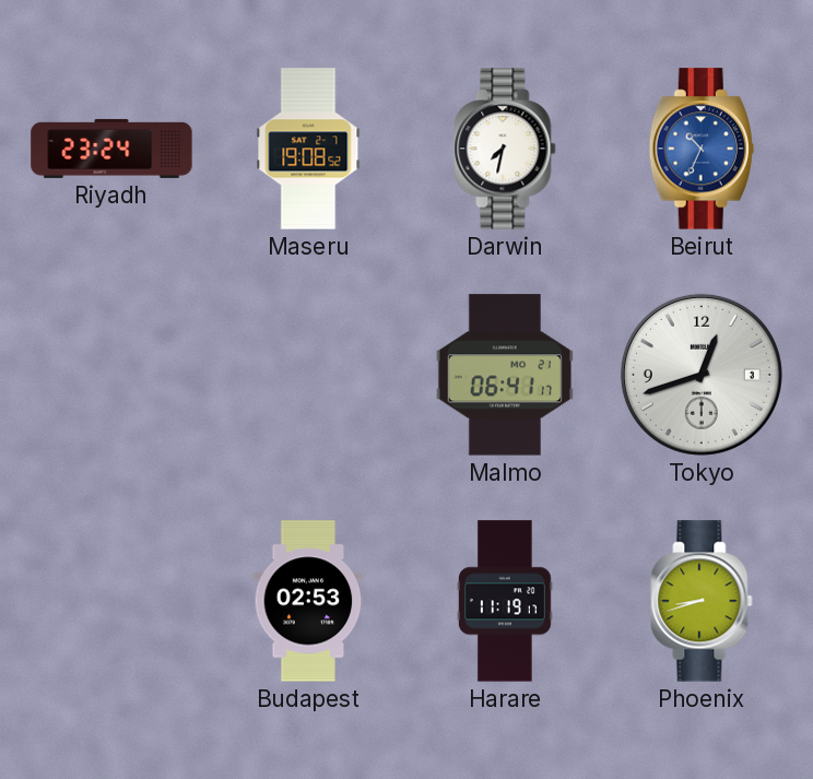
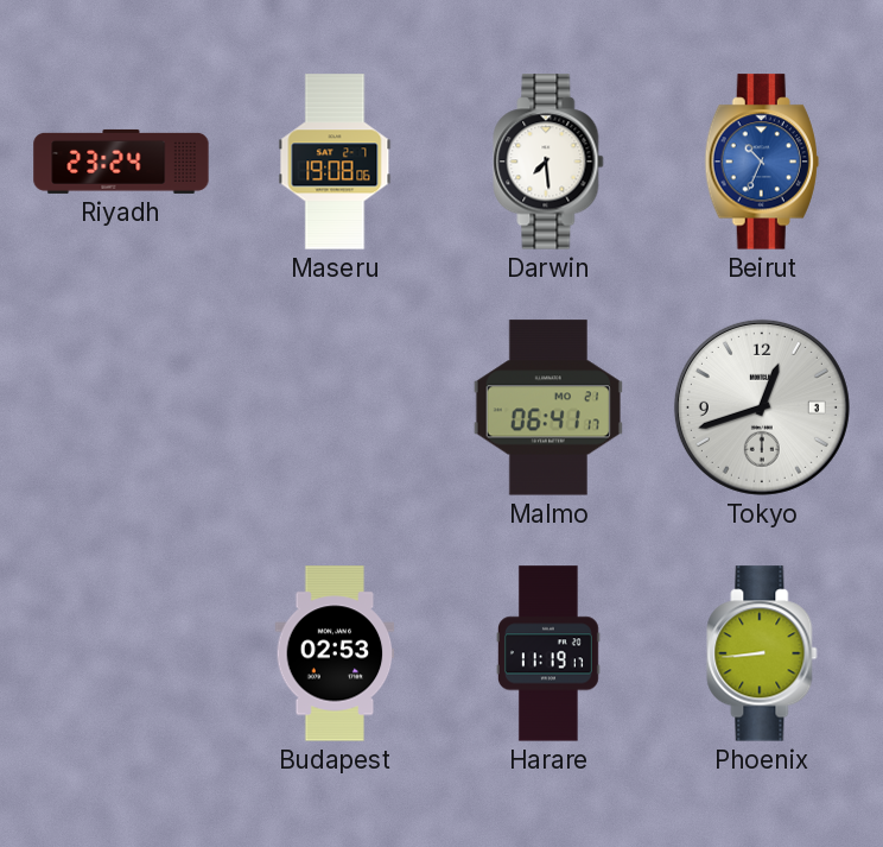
Maseru: 19:08:52 -> 19:08:06 (335, 162)
Darwin: 7:32 -> 7:29 (548, 162)
Phoenix: 8:42 -> 8:44 (762, 653)
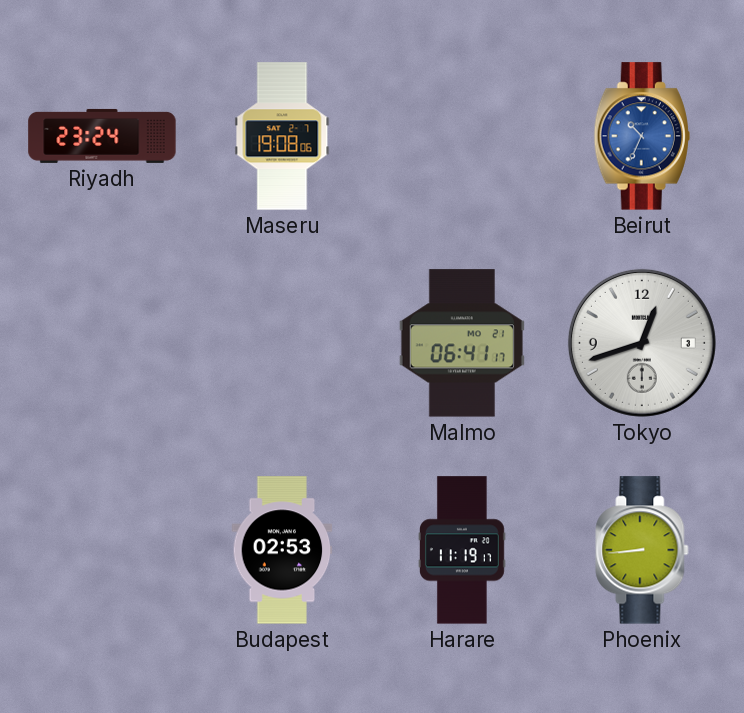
Darwin: 7:29 -> none (548, 162)
